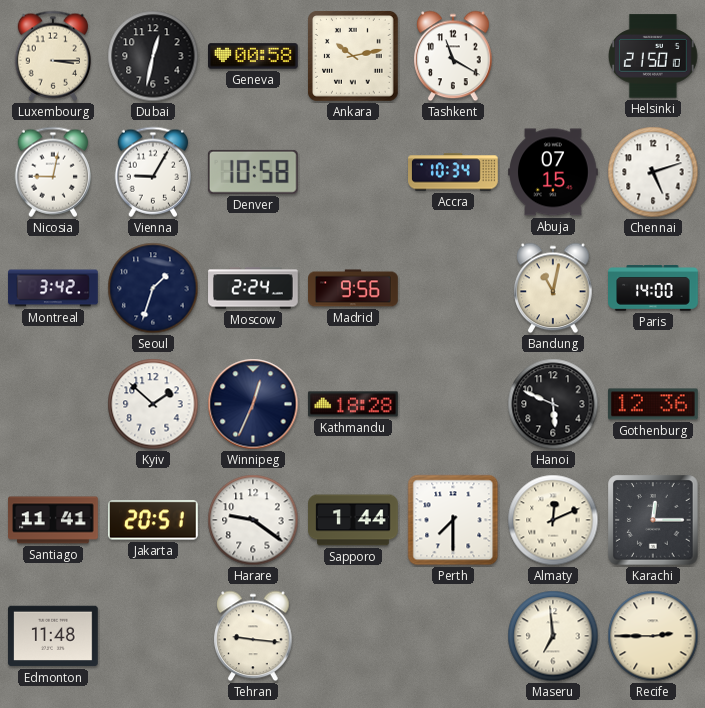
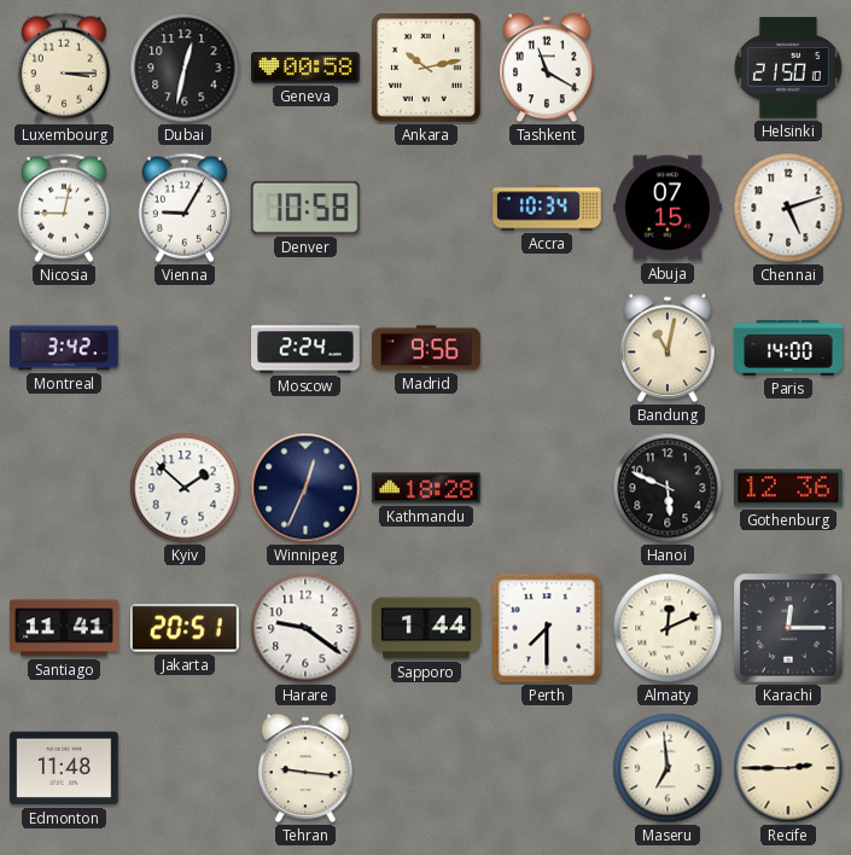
Seoul: 1:33 -> none (153, 288)
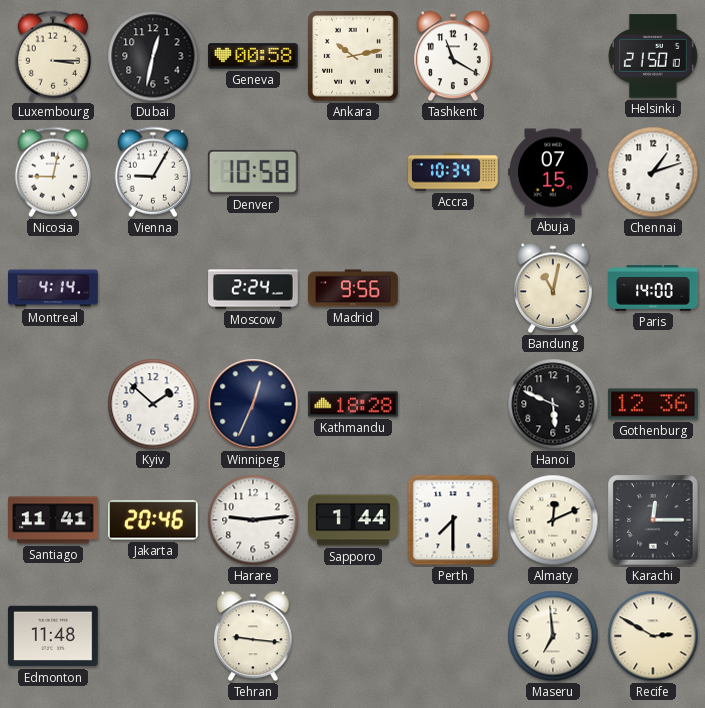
Chennai: 5:12 -> 1:12 (653, 172)
Montreal: 3:42 -> 4:14 (53, 288)
Jakarta: 20:51 -> 20:46 (153, 520)
Harare: 9:21 -> 9:14 (253, 520)
Recife: 2:45 -> 2:50 (653, 636)
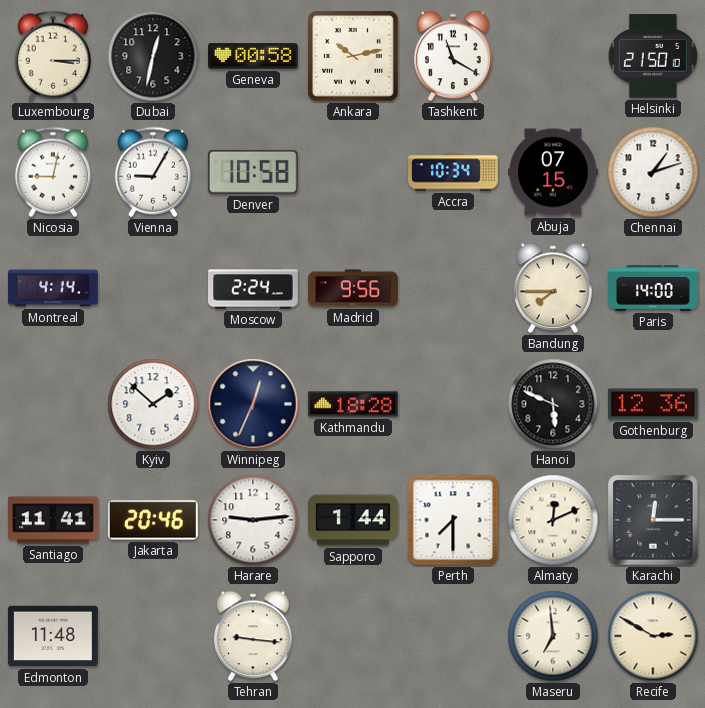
Bandung: 11:02 -> 7:45 (553, 288)
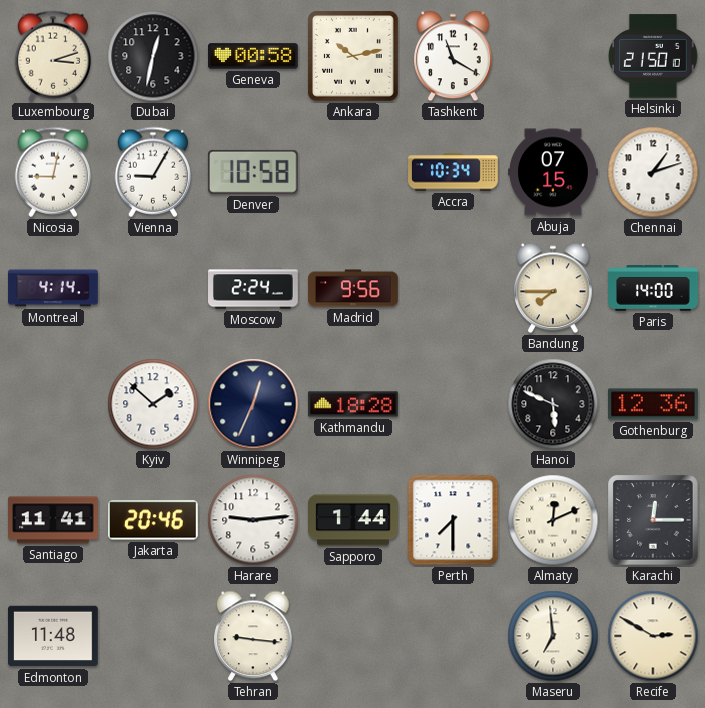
Luxembourg: 3:15 -> 3:12 (52, 56)
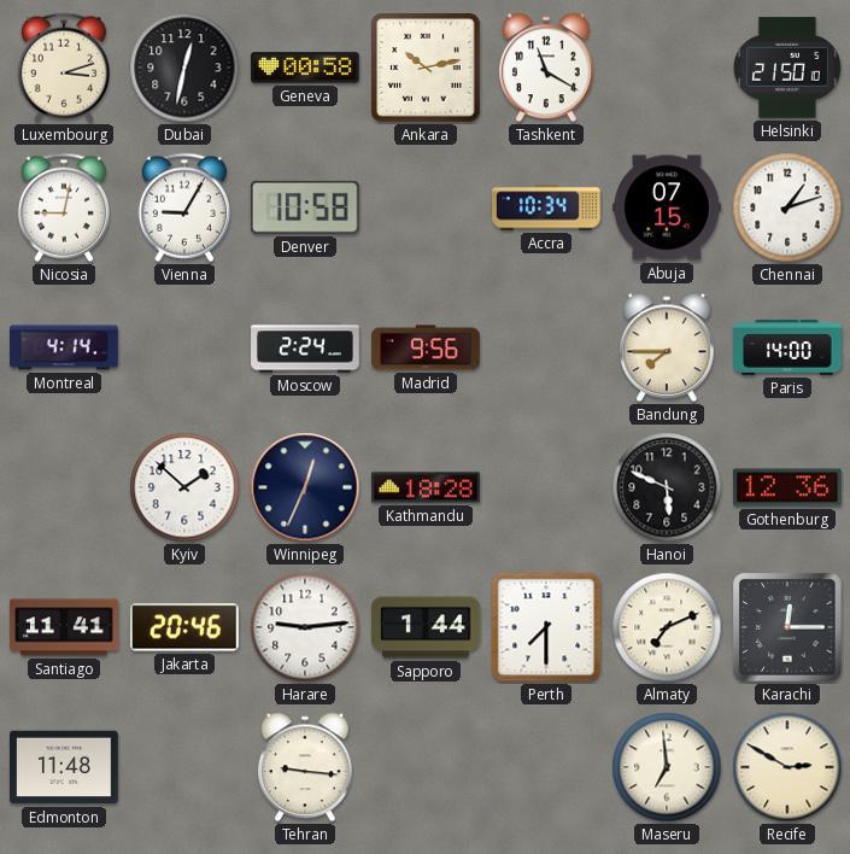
Almaty: 12:11 -> 7:11 (667, 627)
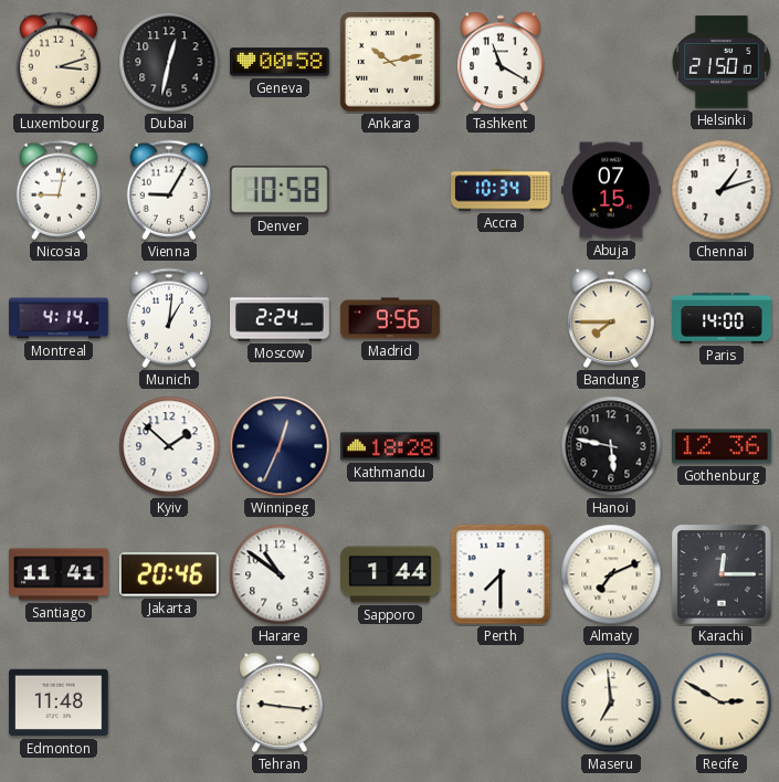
Munich: none -> 1:01 (168, 318)
Hanoi: 5:49 -> 5:47 (611, 446)
Harare: 9:14 -> 10:51 (280, 574)
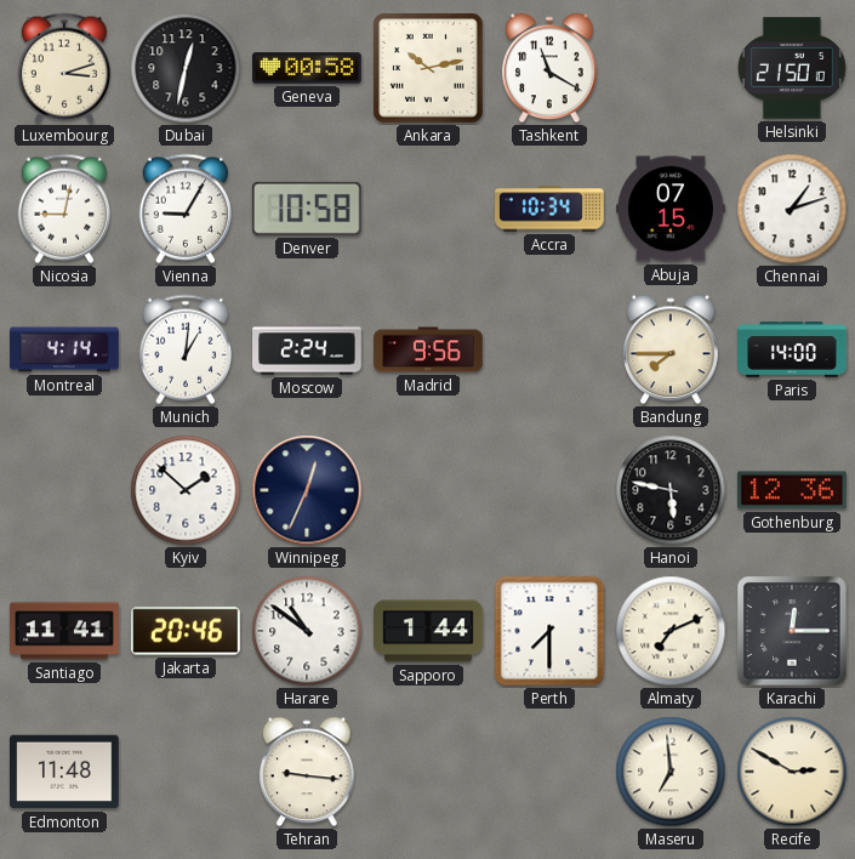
Kathmandu: 18:28 -> none (390, 446)
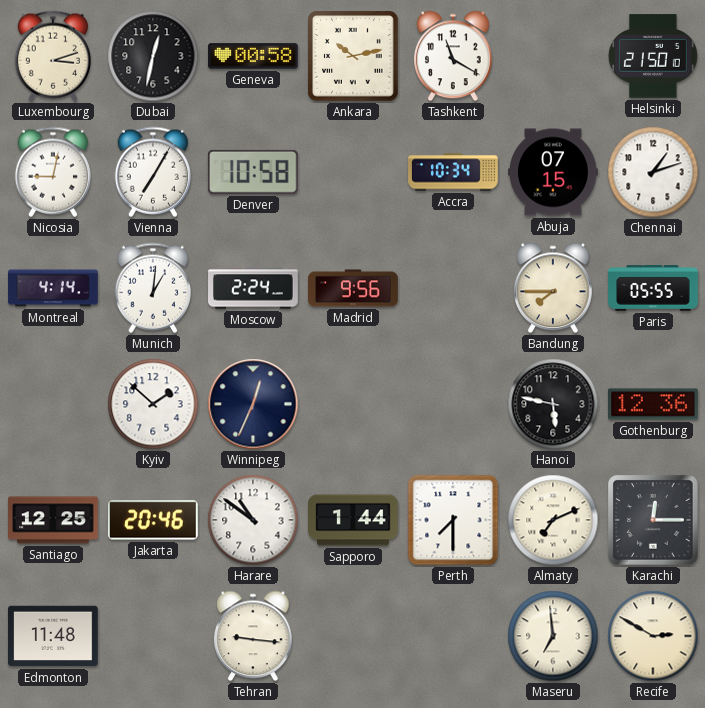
Vienna: 9:05 -> 7:05 (152, 172)
Paris: 14:00 -> 05:55 (653, 288)
Santiago: 11:41 -> 12:25 (53, 520)
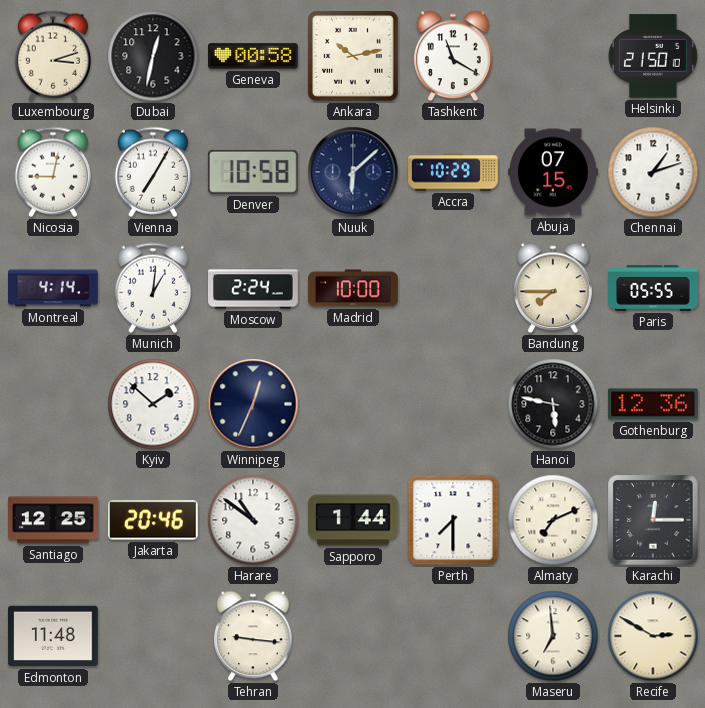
Nuuk: none -> 6:08 (353, 172)
Accra: 10:34 -> 10:29 (453, 172)
Madrid: 9:56 -> 10:00 (353, 288)
